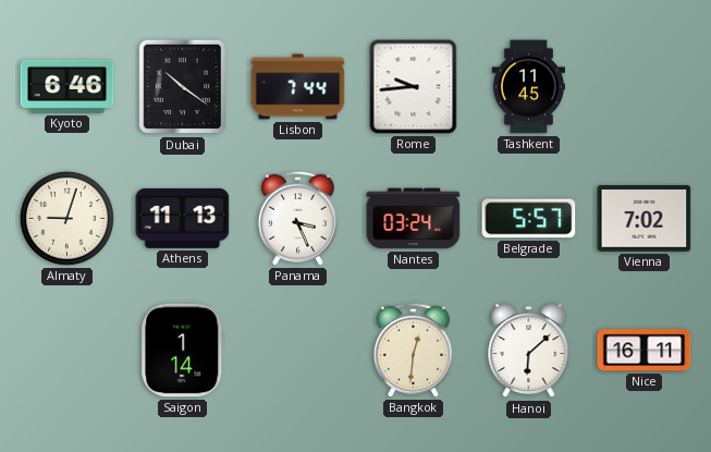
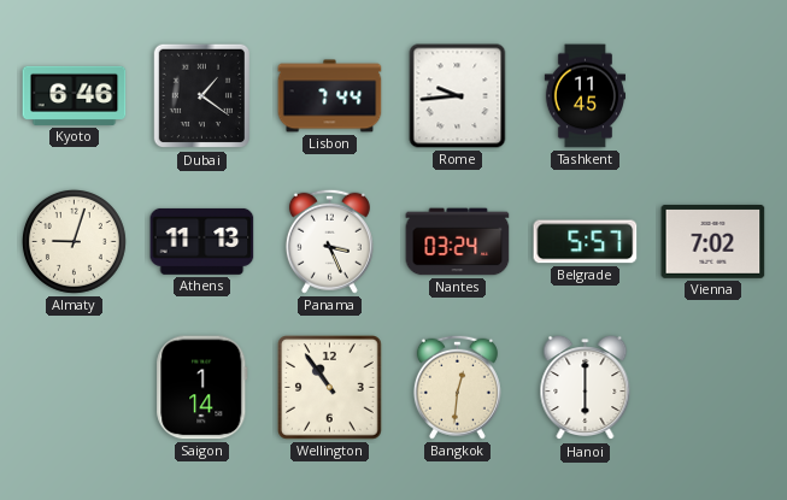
Dubai: 10:21 -> 1:21 (202, 96)
Wellington: none -> 10:54 (330, 388)
Hanoi: 6:08 -> 6:00 (586, 388)
Nice: 16:11 -> none (645, 351)
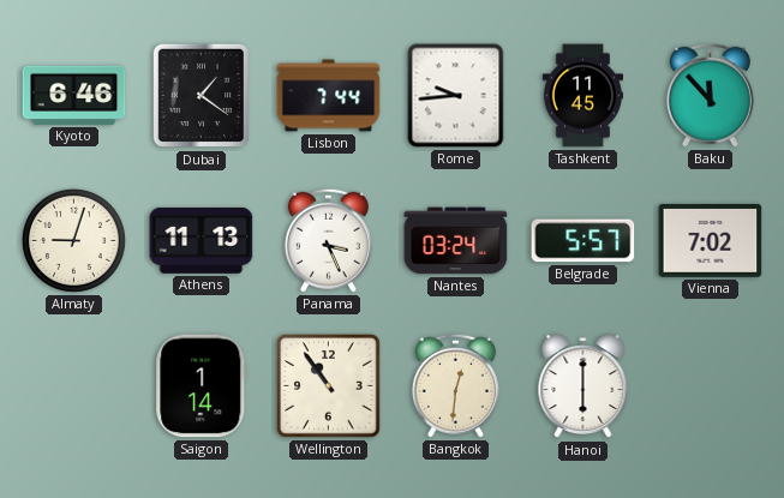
Baku: none -> 11:53 (710, 95)
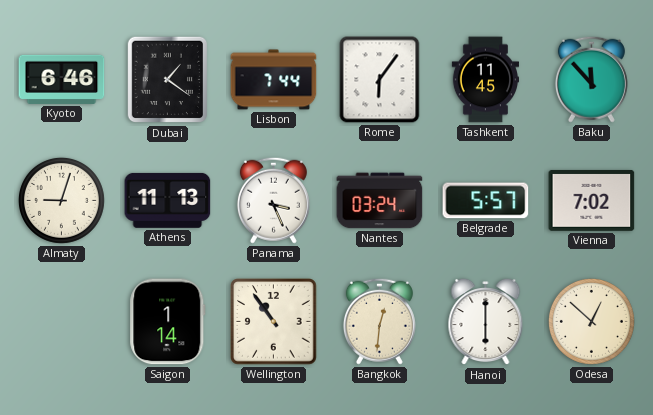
Rome: 9:44 -> 6:06 (380, 80)
Odesa: none -> 12:52 (591, 321)
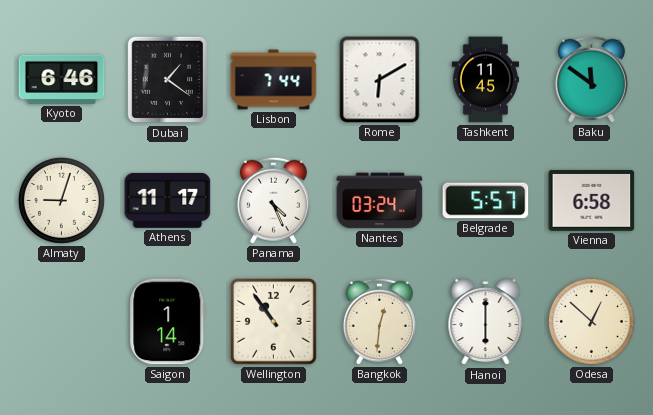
Rome: 6:06 -> 6:10 (380, 80)
Baku: 11:53 -> 11:51 (591, 79)
Athens: 11:13 -> 11:17 (168, 200)
Panama: 3:26 -> 4:26 (273, 200)
Vienna: 7:02 -> 6:58 (592, 200)
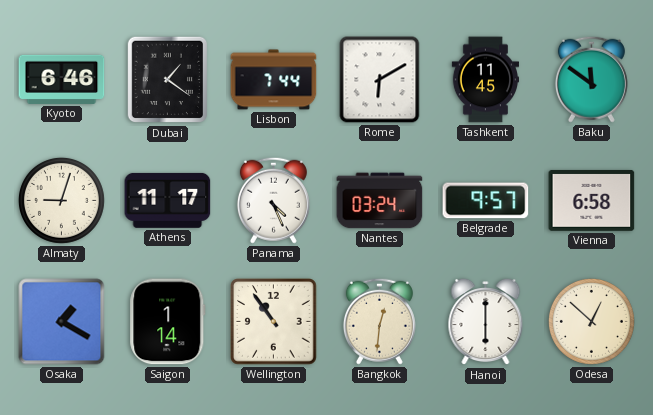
Belgrade: 5:57 -> 9:57 (486, 201)
Osaka: none -> 1:20 (62, 322)
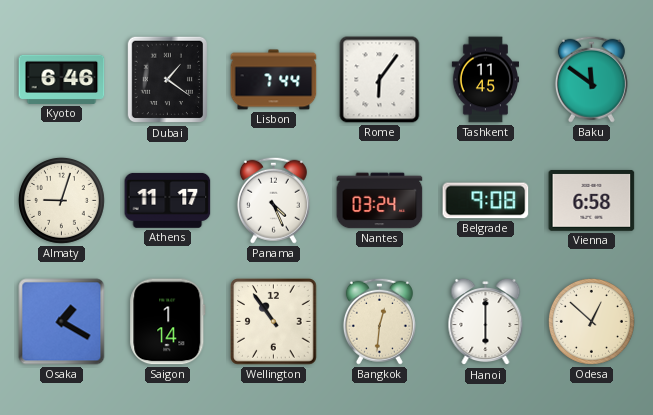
Rome: 6:10 -> 6:06 (380, 80)
Belgrade: 9:57 -> 9:08 (486, 201)
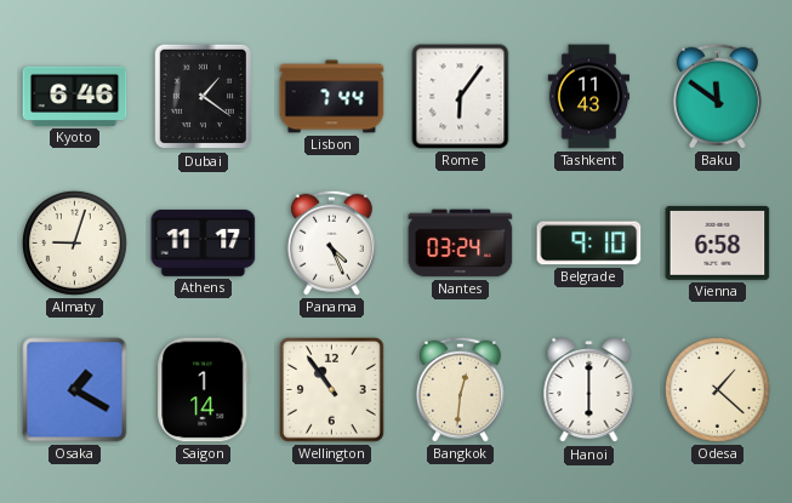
Tashkent: 11:45 -> 11:43 (588, 97)
Belgrade: 9:08 -> 9:10 (589, 244)
Odesa: 12:52 -> 1:22 (717, 389)
